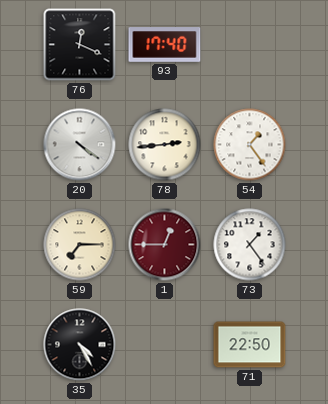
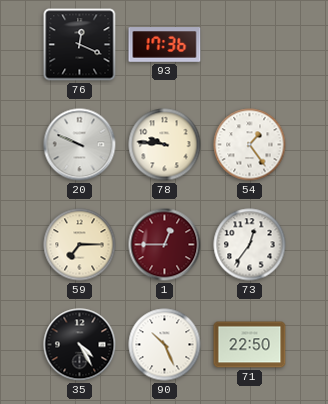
93: 17:40 -> 17:36 (165, 45)
20: 4:21 -> 9:49 (80, 145)
78: 2:44 -> 9:46 (165, 145)
73: 1:24 -> 12:36 (250, 245)
90: none -> 10:26 (165, 345)
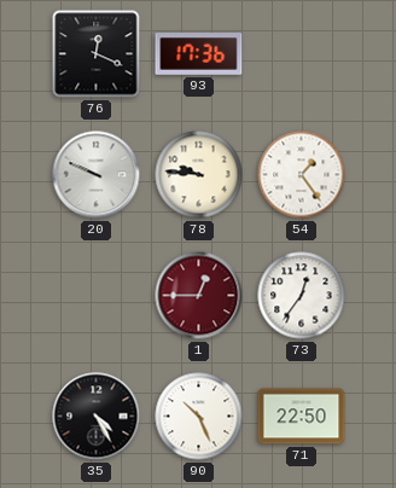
59: 7:15 -> none (80, 245)
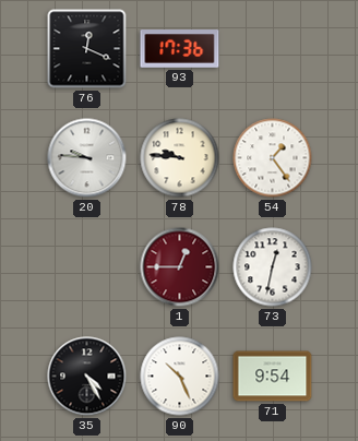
20: 9:49 -> 9:46 (87, 158)
73: 12:36 -> 12:32 (273, 267)
71: 22:50 -> 9:54 (273, 377)
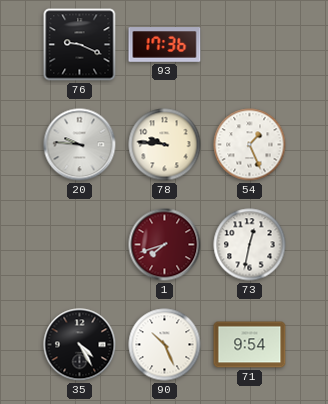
76: 12:19 -> 9:19 (80, 45)
54: 1:24 -> 1:26 (250, 145)
1: 12:45 -> 7:42 (165, 245)
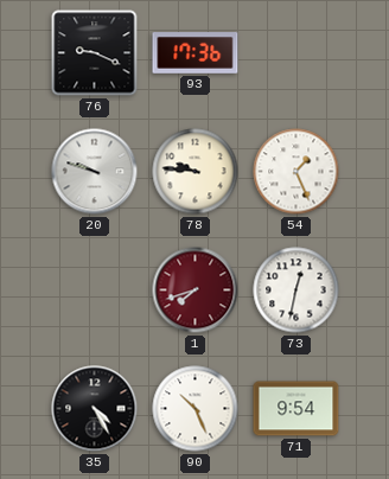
20: 9:46 -> 9:48 (95, 172)
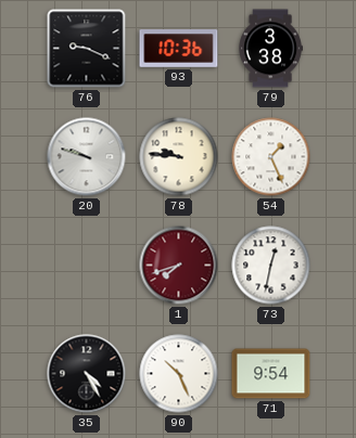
93: 17:36 -> 10:36 (179, 49)
79: none -> 3:38 (270, 49)
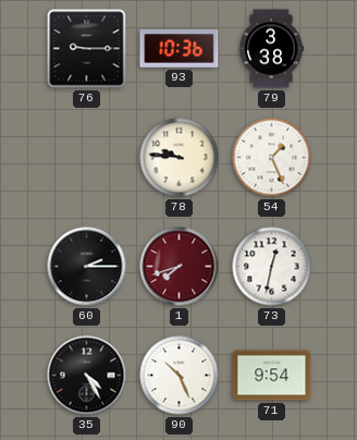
76: 9:19 -> 9:15 (87, 49)
20: 9:48 -> none (87, 157)
60: none -> 2:15 (87, 267)
